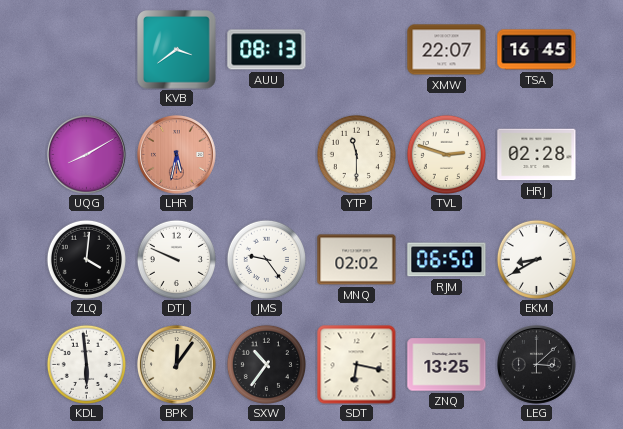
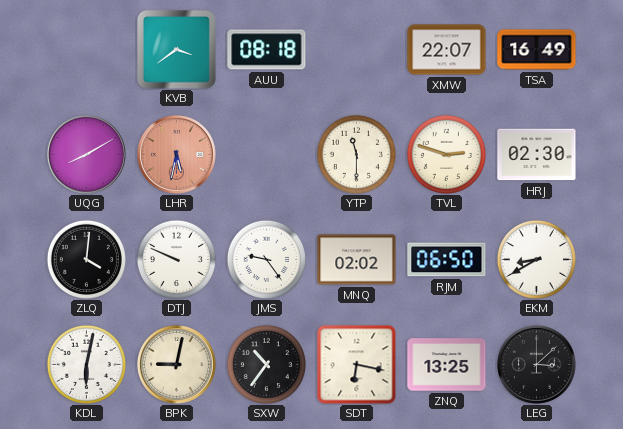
AUU: 08:13 -> 08:18 (267, 50)
TSA: 16:45 -> 16:49 (537, 50)
HRJ: 02:28 -> 02:30 (537, 155)
KDL: 5:59 -> 6:02 (86, 364)
BPK: 12:06 -> 9:02 (176, 364)
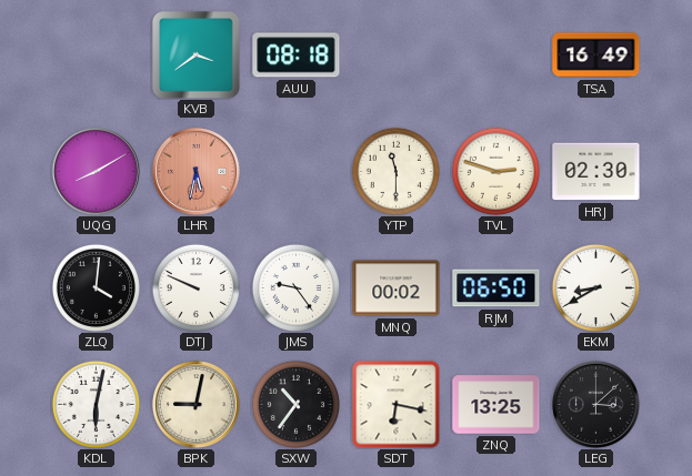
XMW: 22:07 -> none (447, 50)
MNQ: 02:02 -> 00:02 (397, 288)
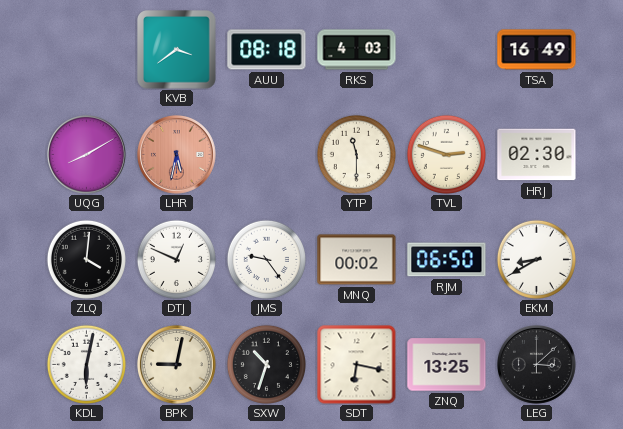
RKS: none -> 4:03 (357, 50)
DTJ: 9:49 -> 12:49 (176, 259)
SXW: 10:36 -> 10:33 (266, 364)
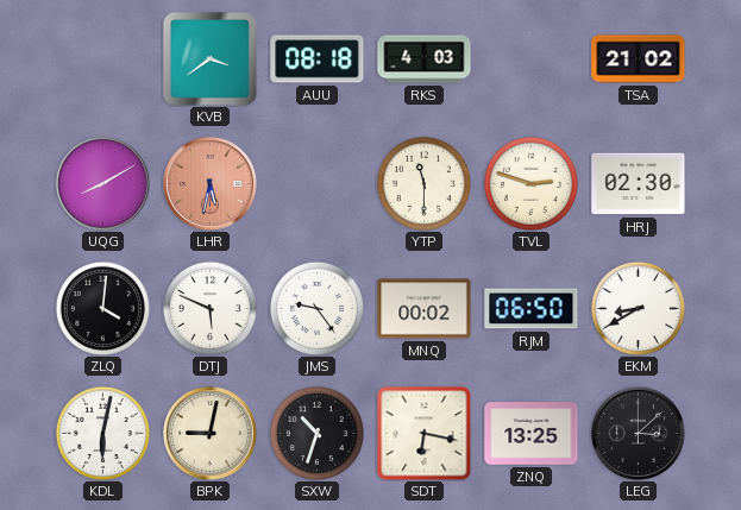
TSA: 16:49 -> 21:02 (639, 59)
DTJ: 12:49 -> 5:49 (209, 308)
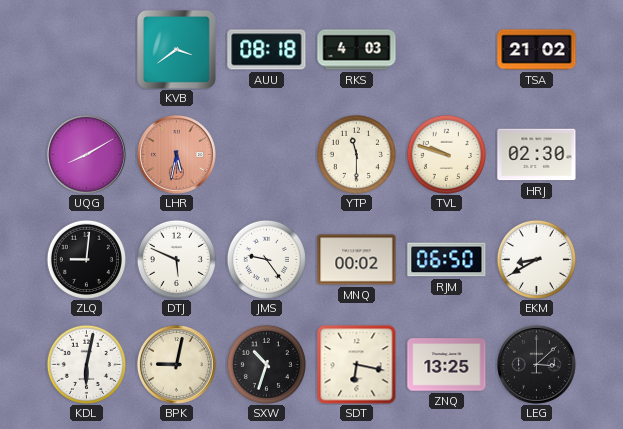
TVL: 2:48 -> 9:48 (446, 154)
ZLQ: 4:01 -> 9:01 (86, 259)
